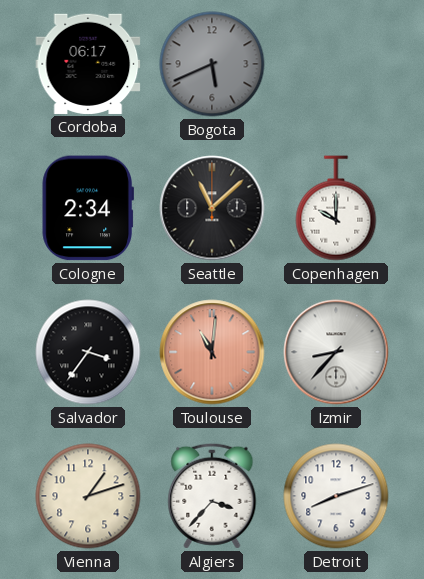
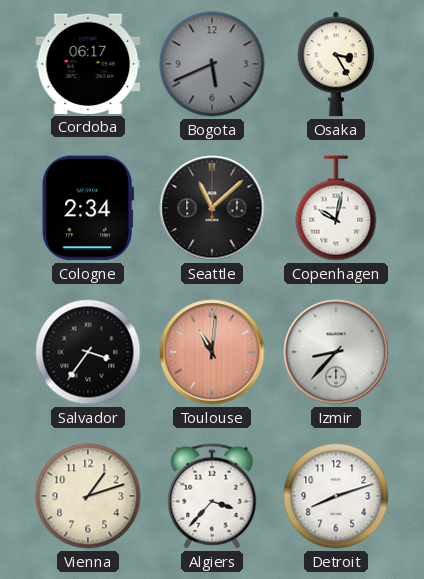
Osaka: none -> 3:25 (337, 64)
Copenhagen: 10:00 -> 10:02 (336, 208)
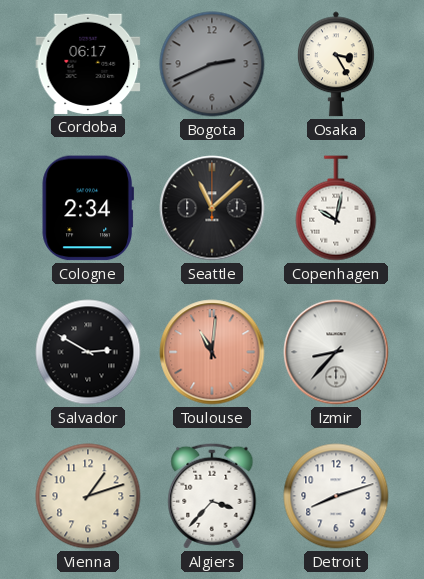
Bogota: 5:41 -> 2:41 (212, 64)
Salvador: 3:36 -> 2:50 (88, 352)
